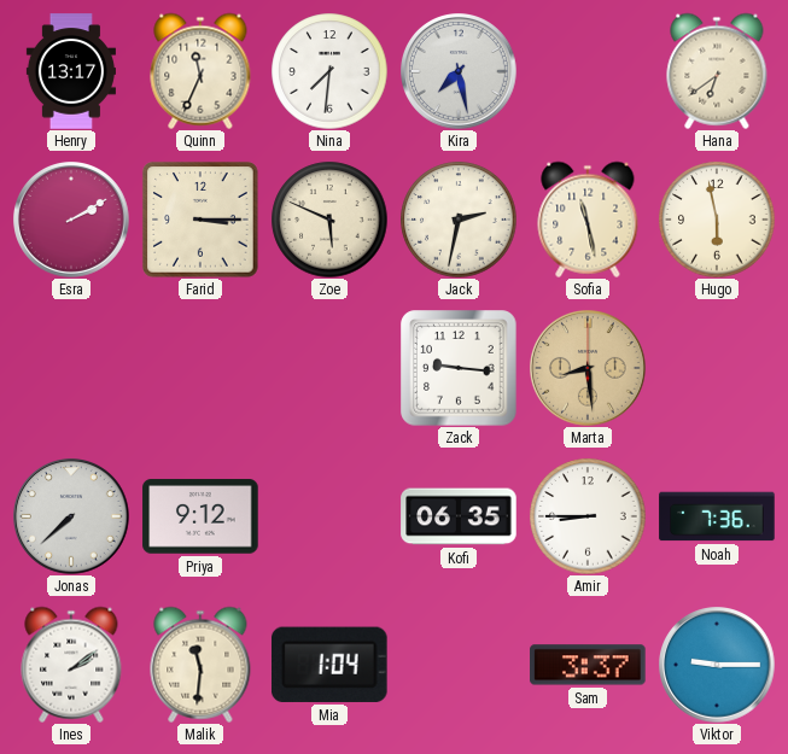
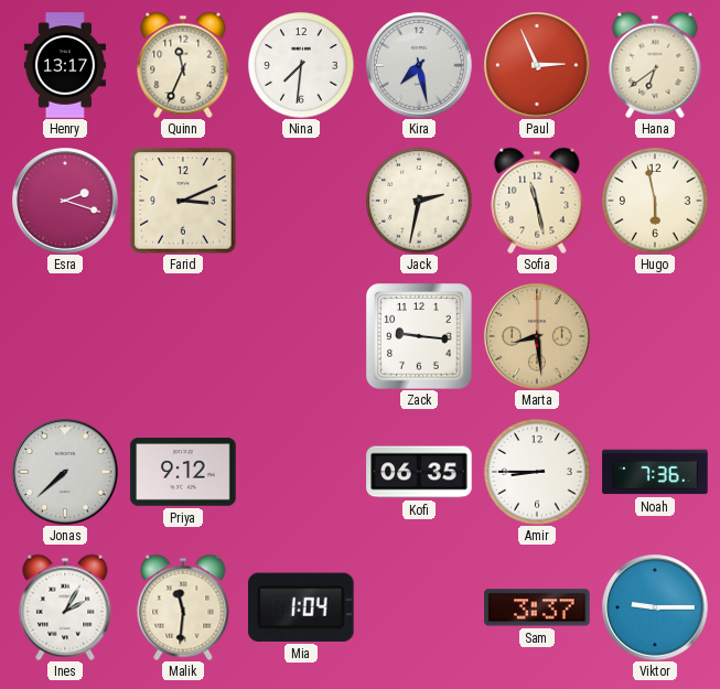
Paul: none -> 2:56 (538, 66)
Esra: 2:10 -> 2:18 (66, 202)
Farid: 3:15 -> 3:11 (183, 201)
Zoe: 5:49 -> none (329, 220)
Ines: 2:09 -> 2:05 (65, 607)
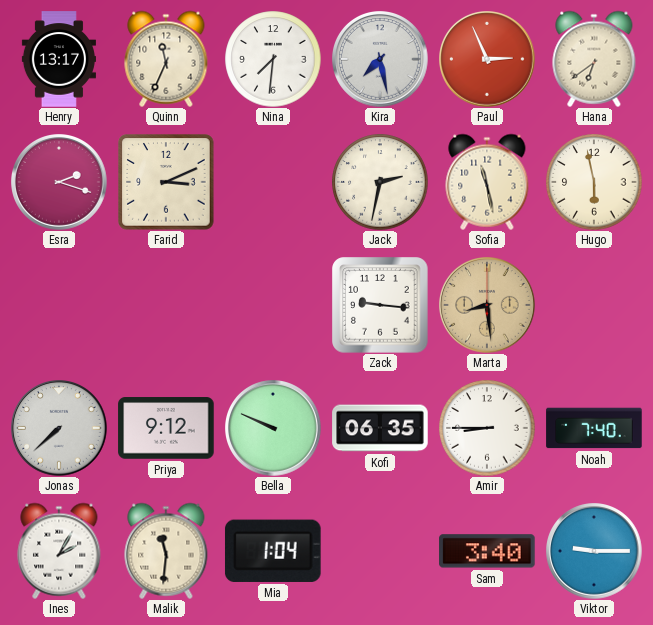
Bella: none -> 9:49 (274, 429)
Noah: 7:36 -> 7:40 (594, 428)
Sam: 3:37 -> 3:40 (487, 551)
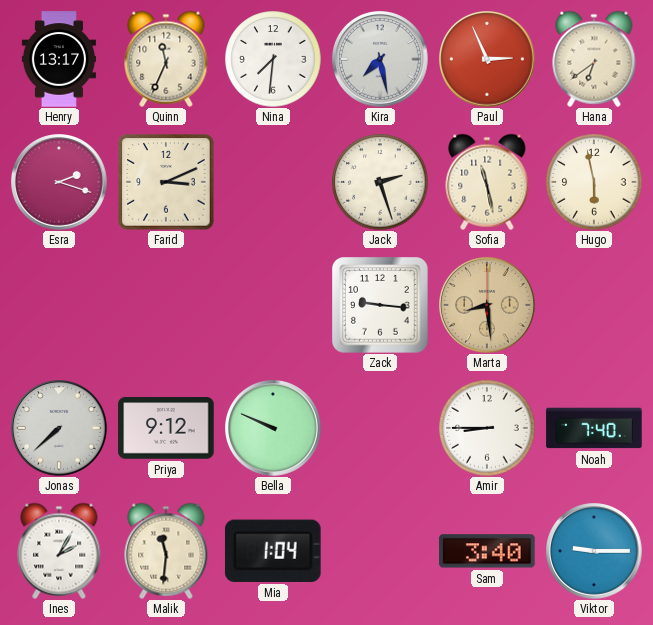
Jack: 2:32 -> 2:27 (380, 182)
Kofi: 06:35 -> none (380, 428)
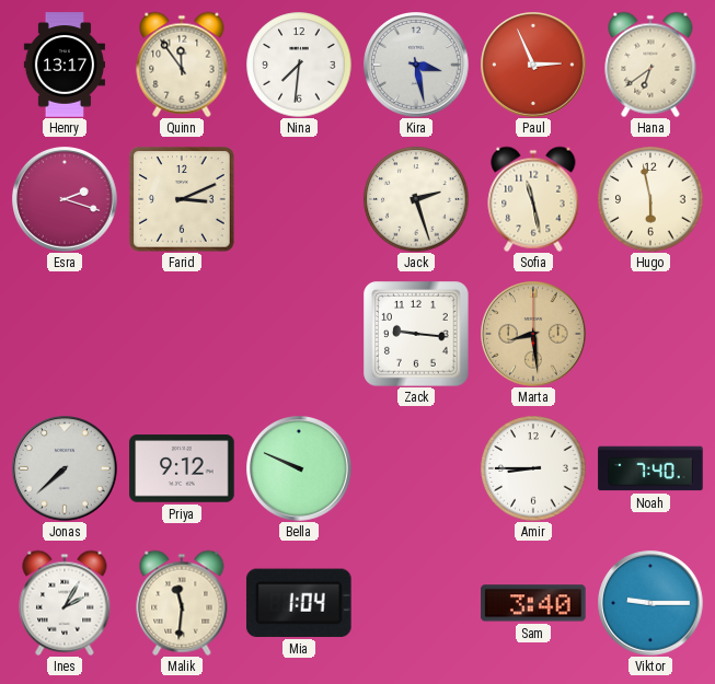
Quinn: 11:34 -> 11:54 (182, 65)
Kira: 7:28 -> 3:28 (417, 66)
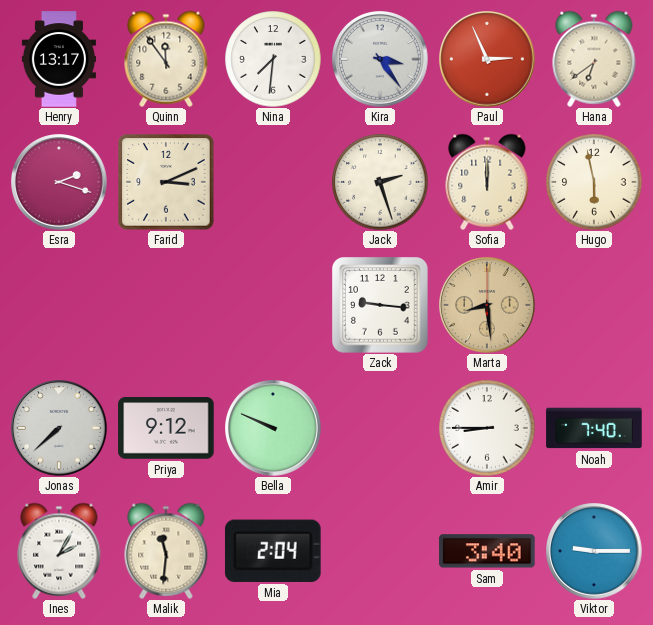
Kira: 3:28 -> 3:24 (381, 60)
Sofia: 11:28 -> 12:00 (487, 182)
Mia: 1:04 -> 2:04 (273, 551)
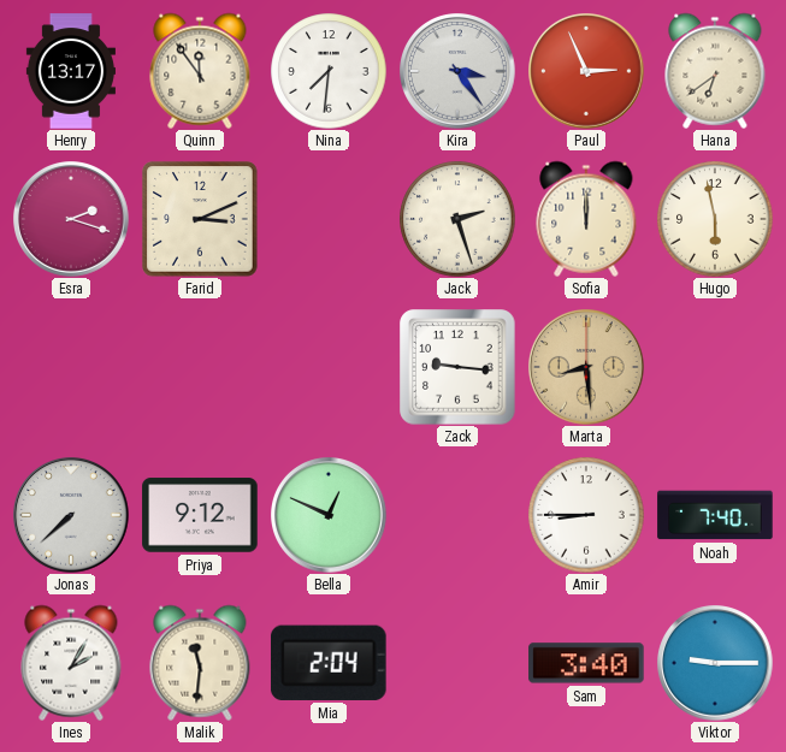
Bella: 9:49 -> 12:49 (330, 516)
